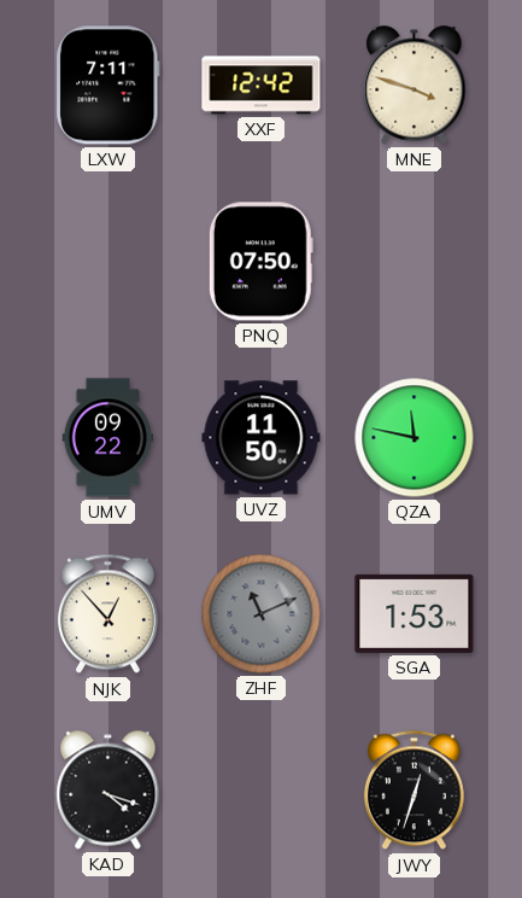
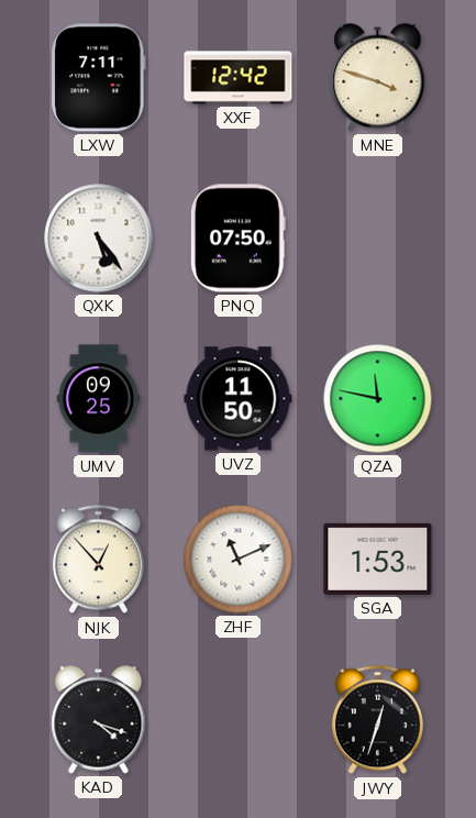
QXK: none -> 5:24 (99, 239)
UMV: 09:22 -> 09:25 (99, 399)
ZHF dial: grey -> white (239, 560)
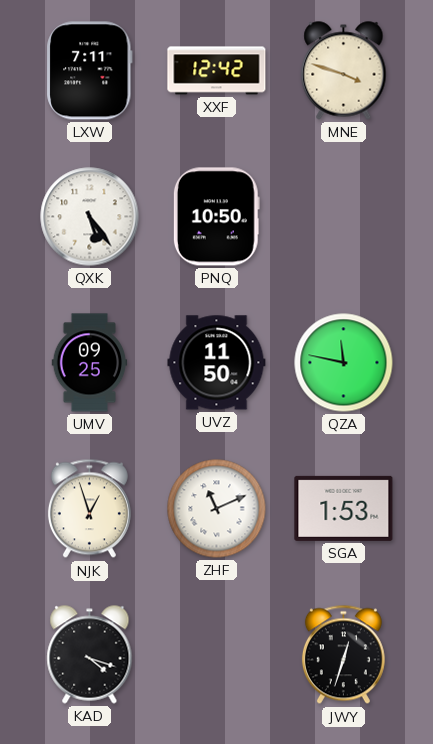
PNQ: 07:50 -> 10:50 (216, 217)
NJK: 12:53 -> 12:57 (89, 509)
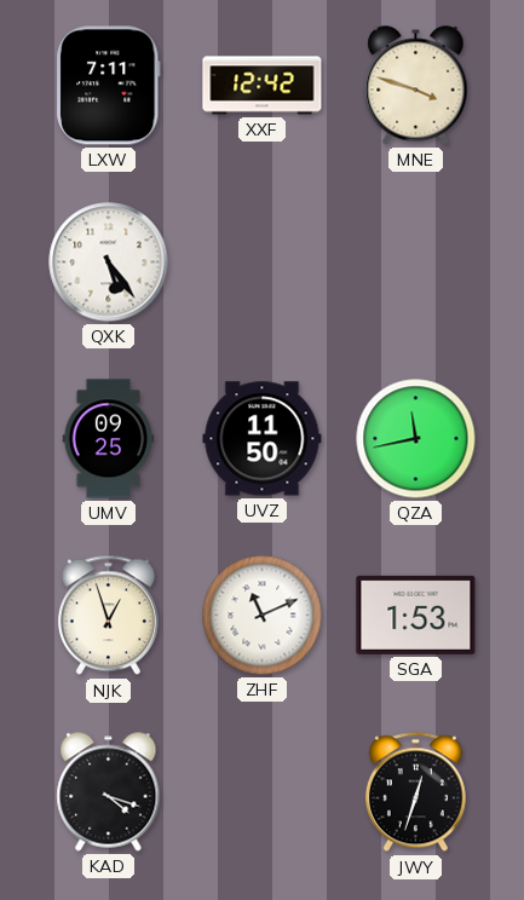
PNQ: 10:50 -> none (216, 217)
QZA: 11:47 -> 11:43 (416, 439)
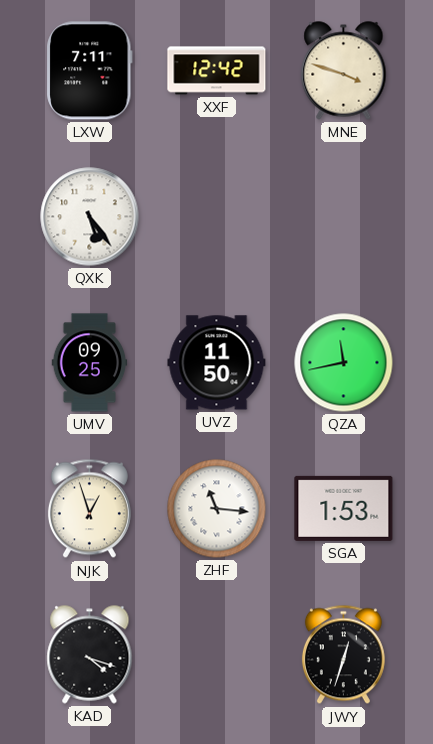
ZHF: 11:11 -> 11:16 (217, 509)
